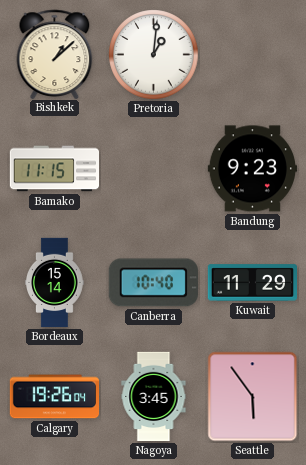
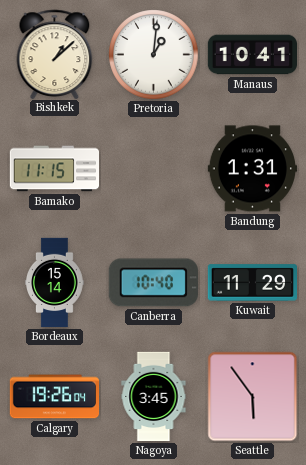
Manaus: none -> 10:41 (252, 55)
Bandung: 9:23 -> 1:31 (252, 169)
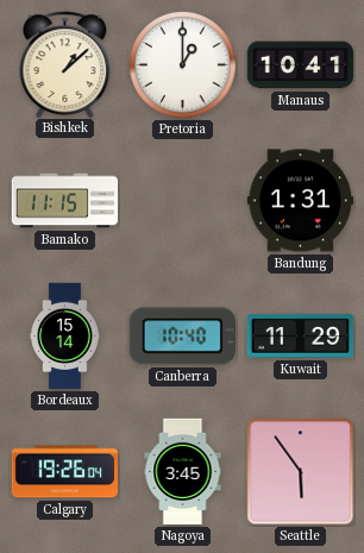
Pretoria: 1:01 -> 1:00 (183, 65)
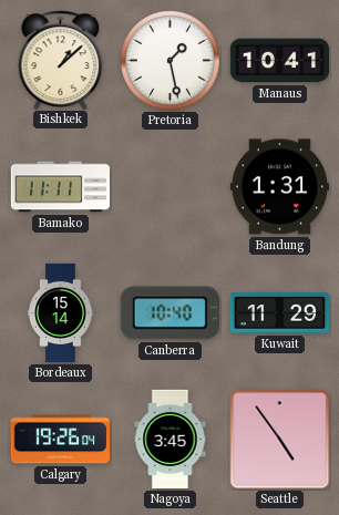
Pretoria: 1:00 -> 1:28 (171, 61)
Bamako: 11:15 -> 11:11 (61, 187)
Seattle: 5:54 -> 4:54 (280, 440)
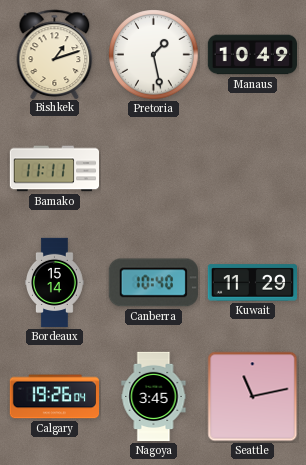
Bishkek: 1:08 -> 1:12 (55, 54)
Manaus: 10:41 -> 10:49 (252, 55)
Bandung: 1:31 -> none (279, 187)
Seattle: 4:54 -> 11:13 (253, 397)
